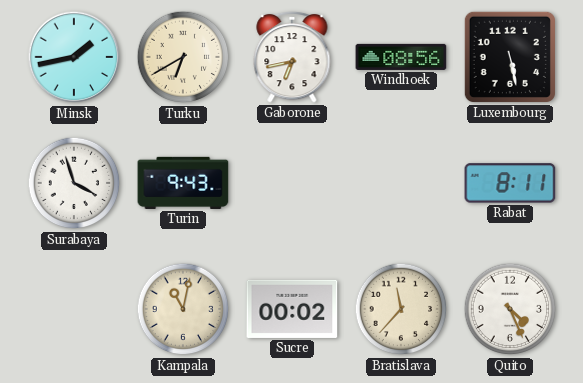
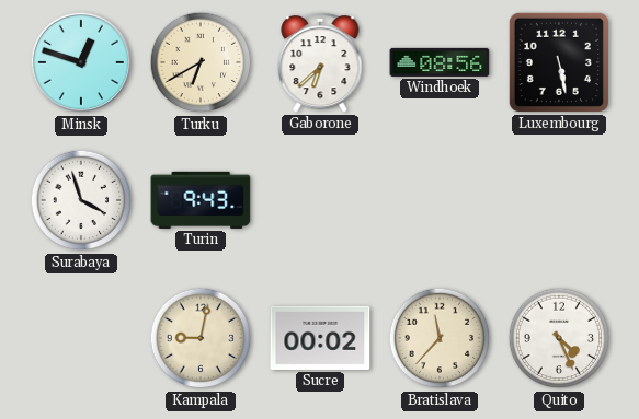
Minsk: 1:43 -> 12:48 (81, 62)
Gaborone: 6:43 -> 6:38 (320, 62)
Rabat: 8:11 -> none (510, 183)
Kampala: 11:02 -> 9:02 (201, 338)
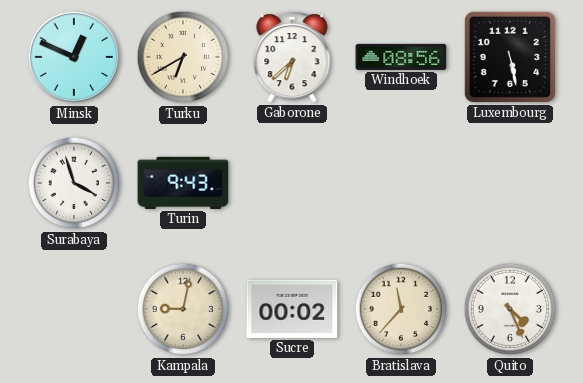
Minsk: 12:48 -> 12:49 (74, 57)
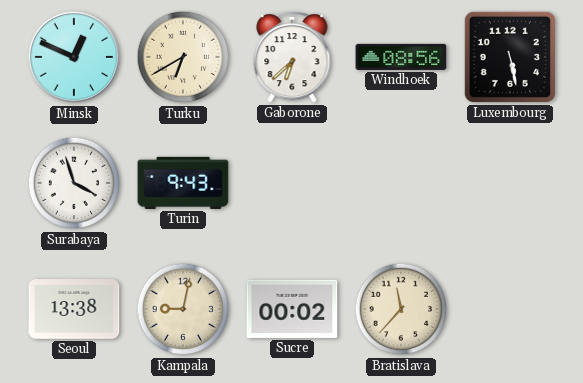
Seoul: none -> 13:38 (74, 309)
Quito: 4:26 -> none (510, 309)
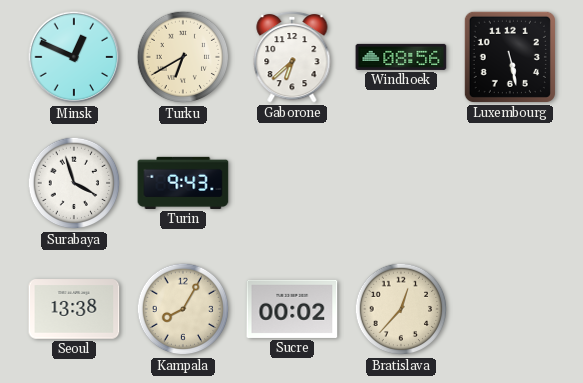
Kampala: 9:02 -> 8:05 (183, 309)
Bratislava: 11:37 -> 12:37 (401, 309)
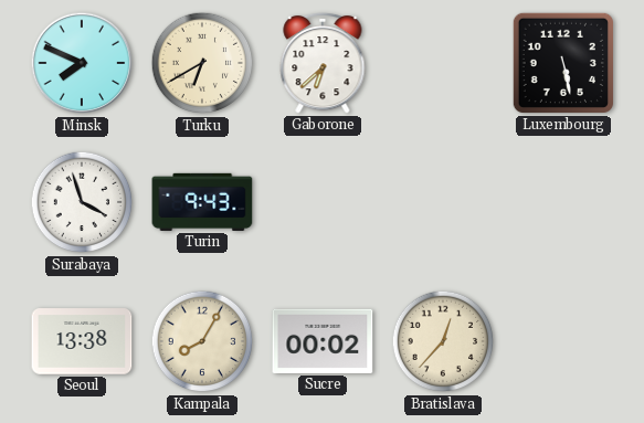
Minsk: 12:49 -> 7:49 (82, 63)
Windhoek: 08:56 -> none (401, 57)
